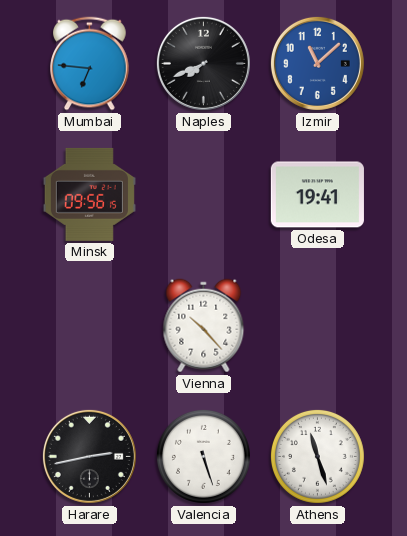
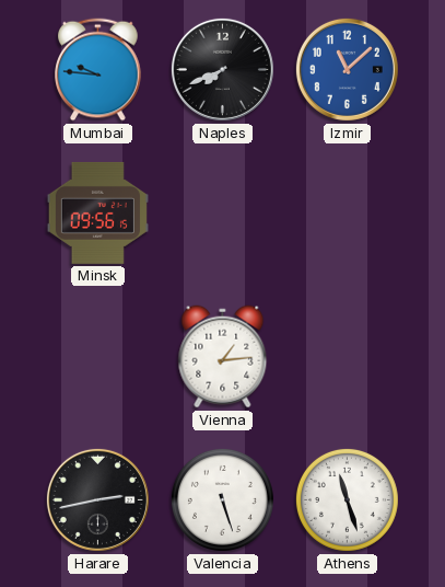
Mumbai: 6:46 -> 9:46 (98, 70)
Odesa: 19:41 -> none (317, 195)
Vienna: 10:23 -> 1:14 (223, 357)
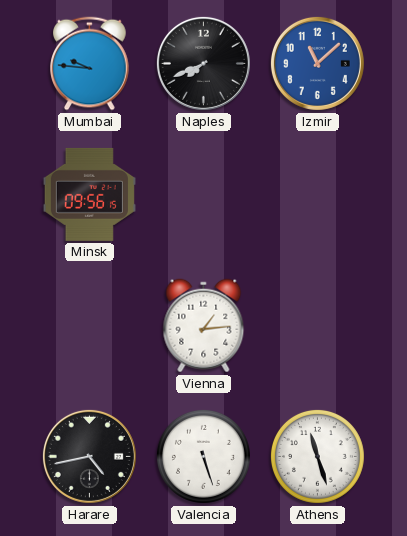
Harare: 2:43 -> 4:43 (89, 456)
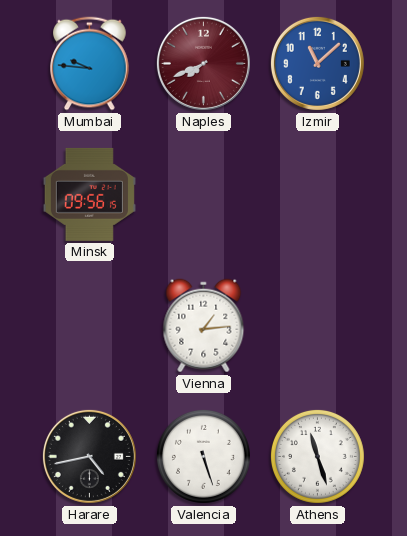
Naples dial: black -> burgundy (203, 63)
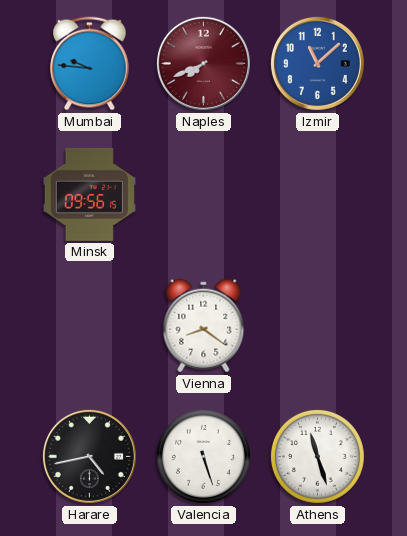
Vienna: 1:14 -> 8:21 (204, 326)
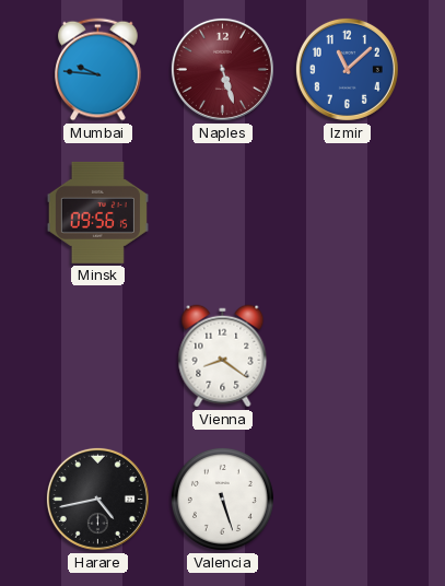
Naples: 7:41 -> 5:27 (222, 69)
Athens: 11:27 -> none (317, 456)
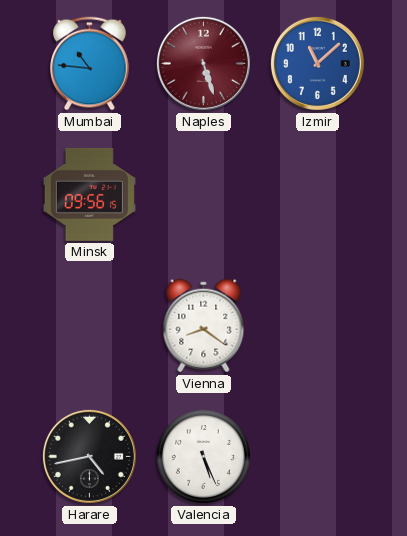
Mumbai: 9:46 -> 10:46 (90, 64)
Valencia: 5:27 -> 5:26 (203, 456)
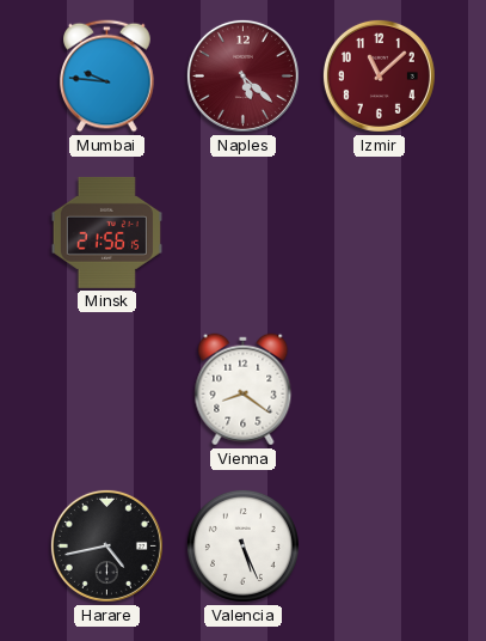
Mumbai: 10:46 -> 9:46 (107, 77)
Naples: 5:27 -> 5:22 (242, 75)
Izmir dial: blue -> burgundy (379, 75)
Minsk: 09:56 -> 21:56 (106, 232)
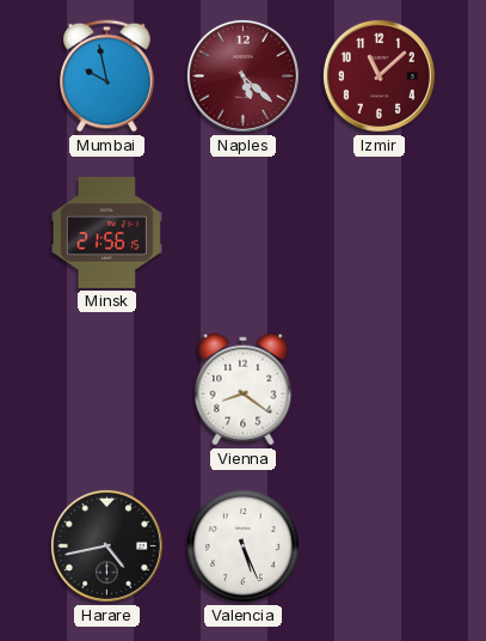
Mumbai: 9:46 -> 9:58 (107, 77)
